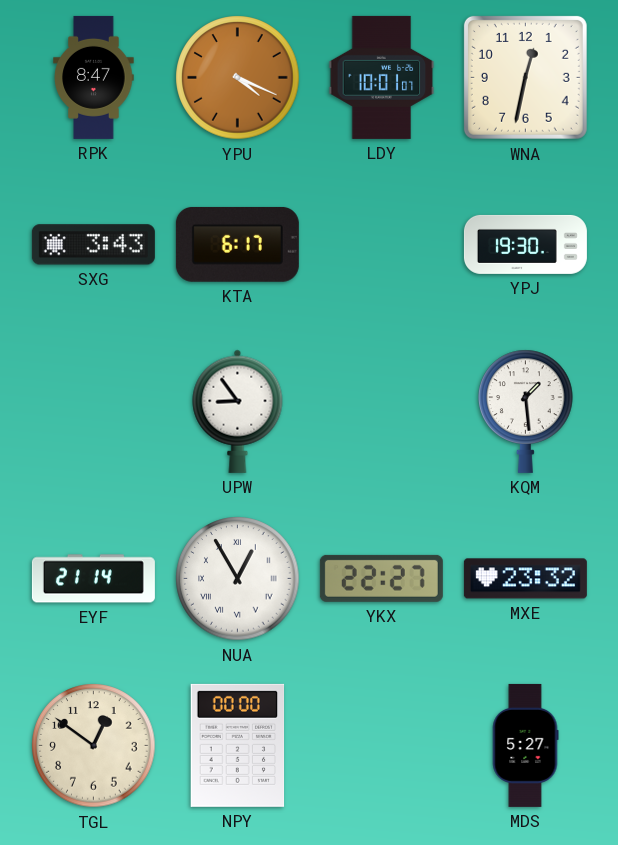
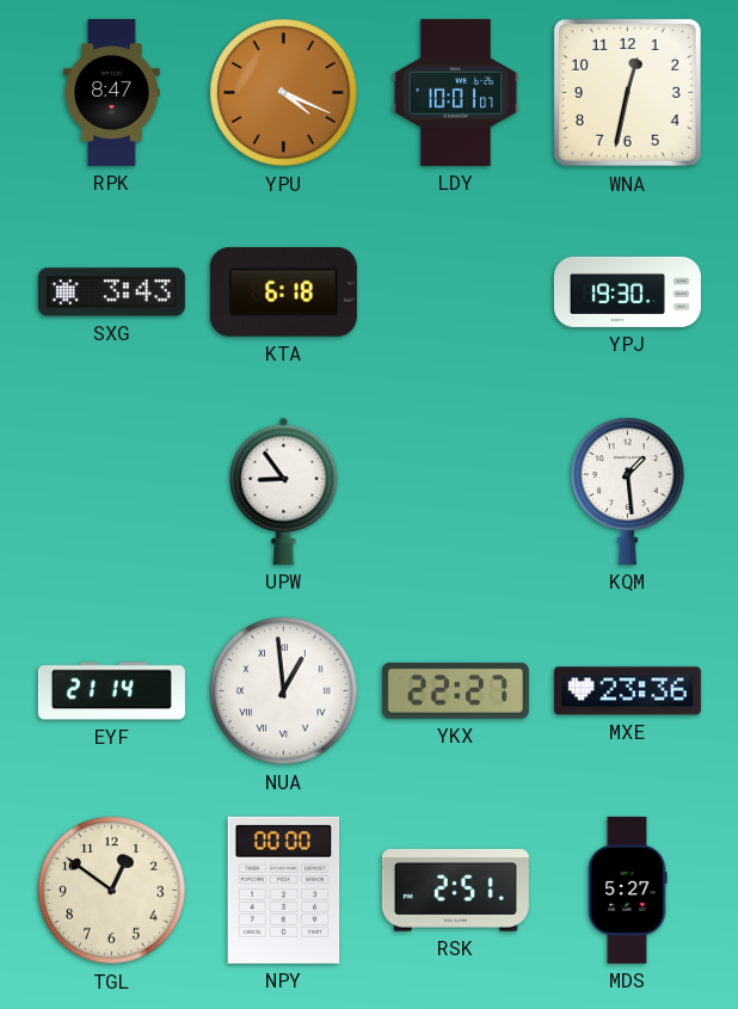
KTA: 6:17 -> 6:18 (283, 291)
NUA: 12:55 -> 12:59 (284, 691)
MXE: 23:32 -> 23:36 (627, 691)
RSK: none -> 2:51 (455, 891)
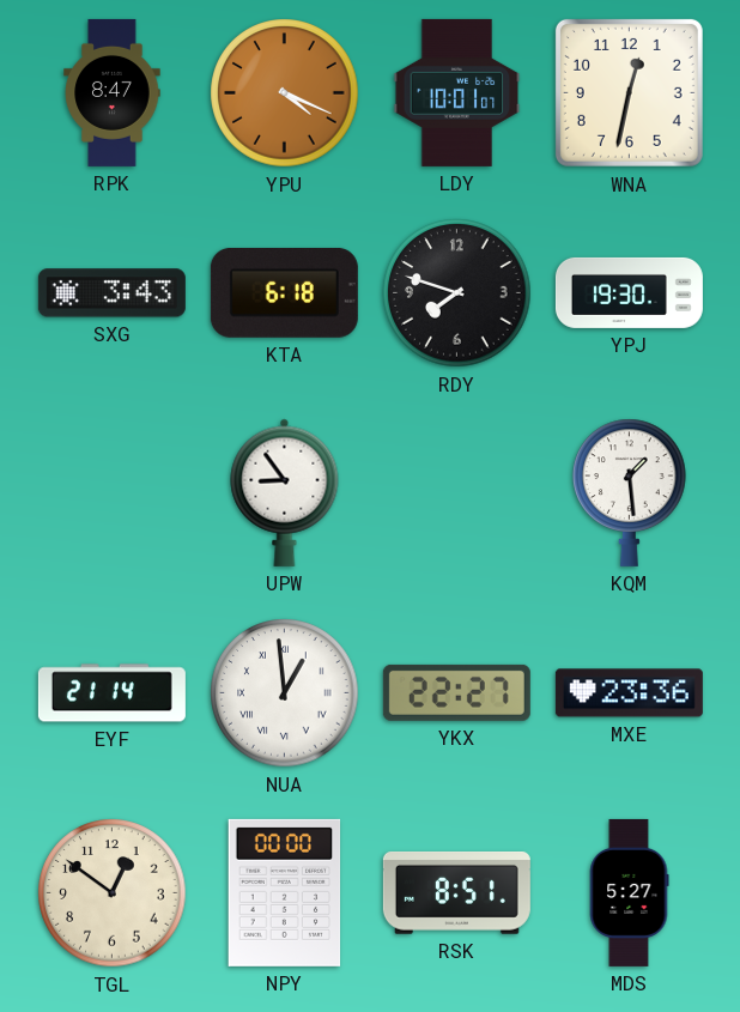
RDY: none -> 7:48 (457, 293)
RSK: 2:51 -> 8:51 (456, 893)
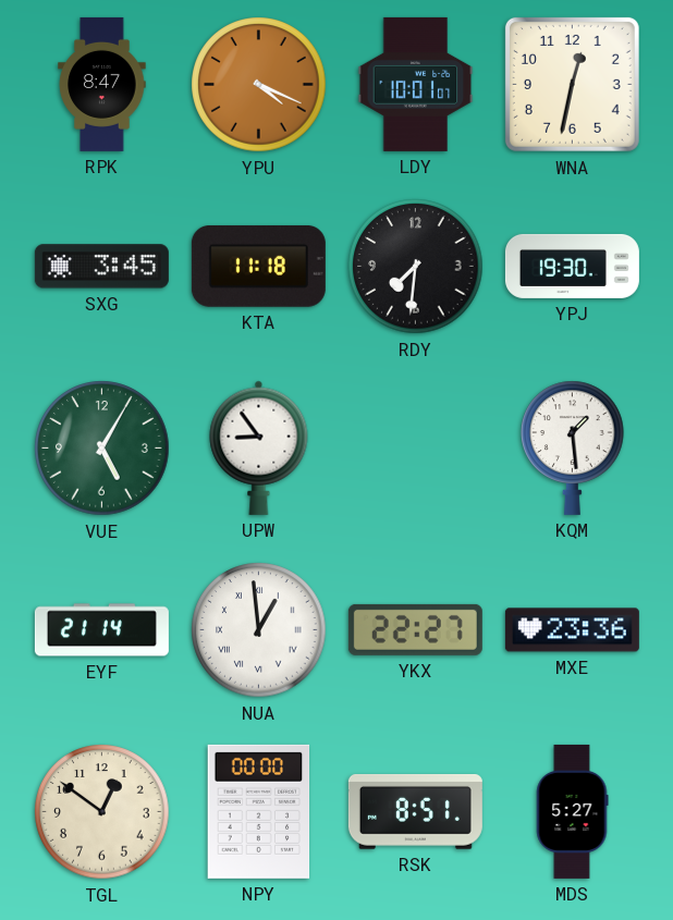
SXG: 3:43 -> 3:45 (101, 267)
KTA: 6:18 -> 11:18 (258, 266)
RDY: 7:48 -> 7:31 (416, 267)
VUE: none -> 5:05 (102, 449)
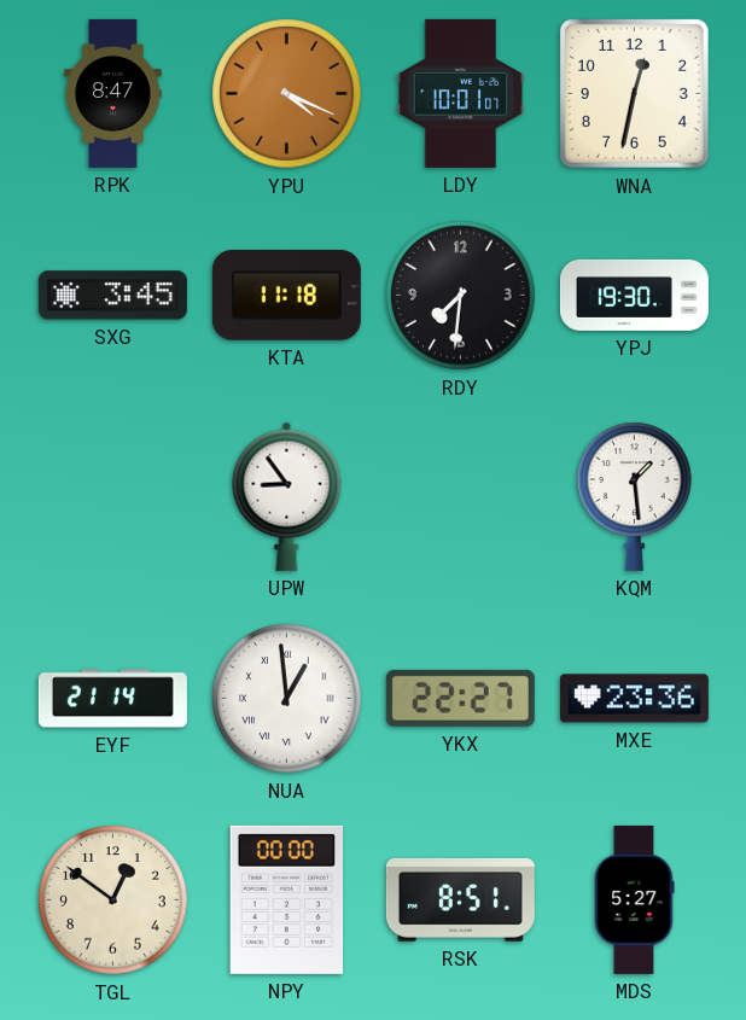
VUE: 5:05 -> none (102, 449)
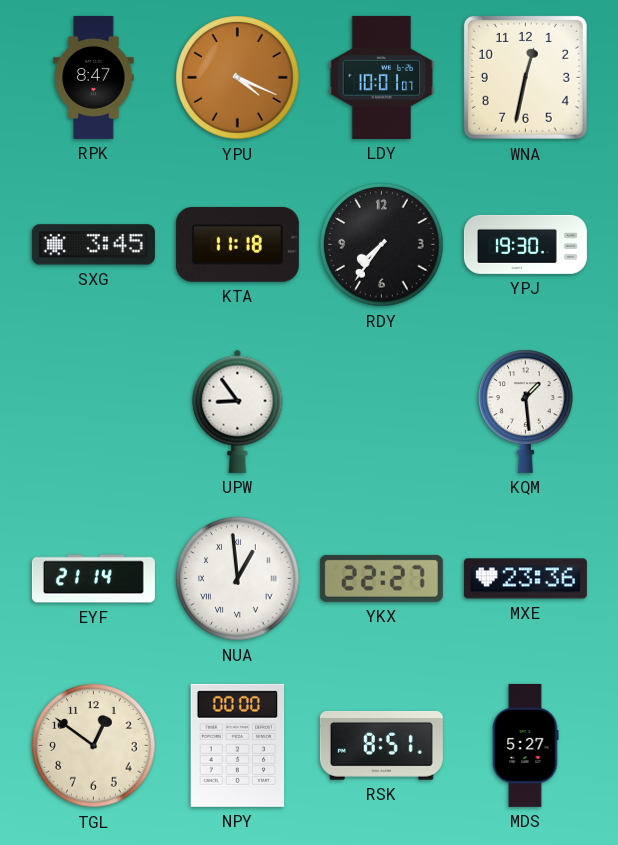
RDY: 7:31 -> 7:36 (382, 245)
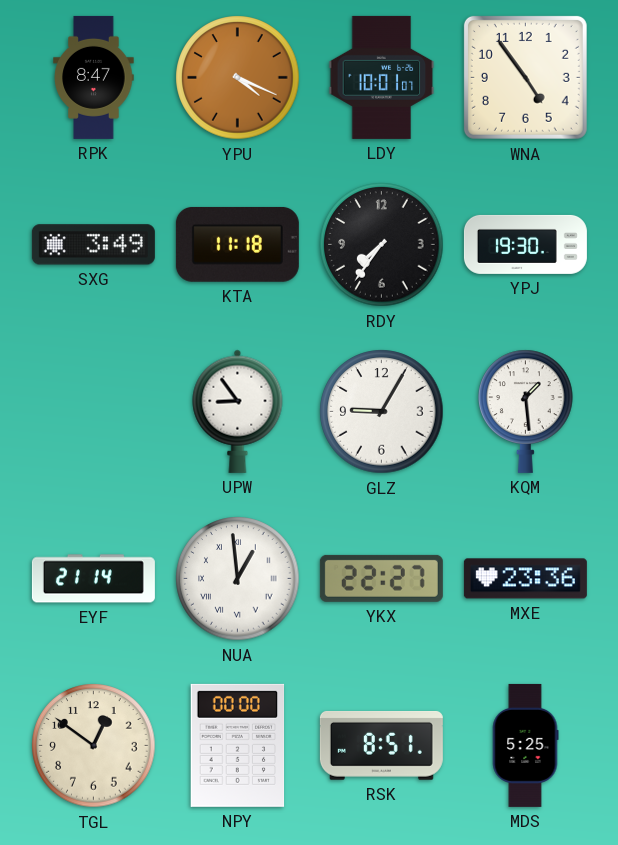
WNA: 12:32 -> 4:54 (525, 77)
SXG: 3:45 -> 3:49 (93, 245)
GLZ: none -> 9:05 (382, 412)
MDS: 5:27 -> 5:25 (525, 745)
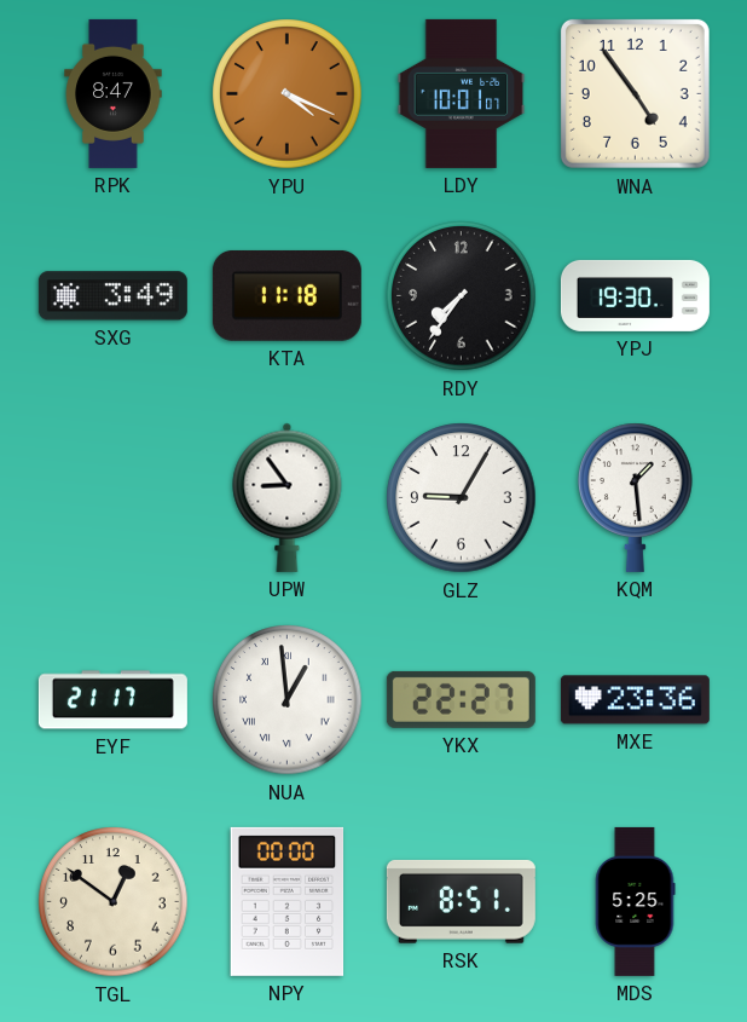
EYF: 21:14 -> 21:17 (112, 700)
